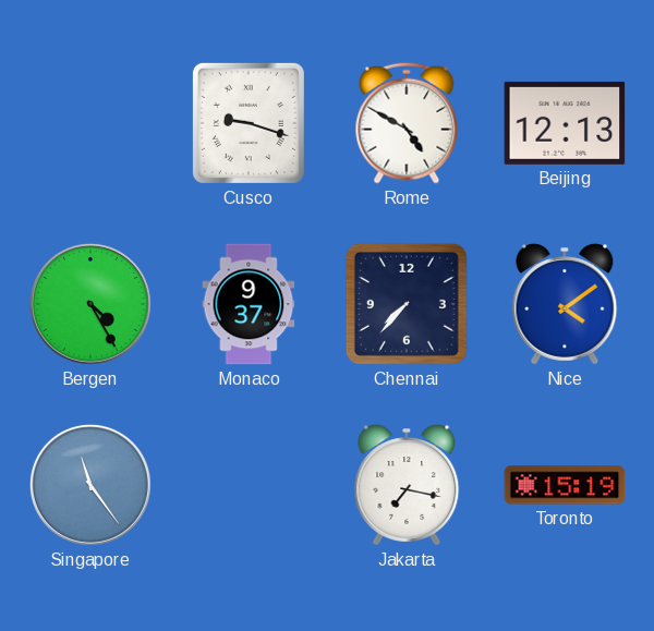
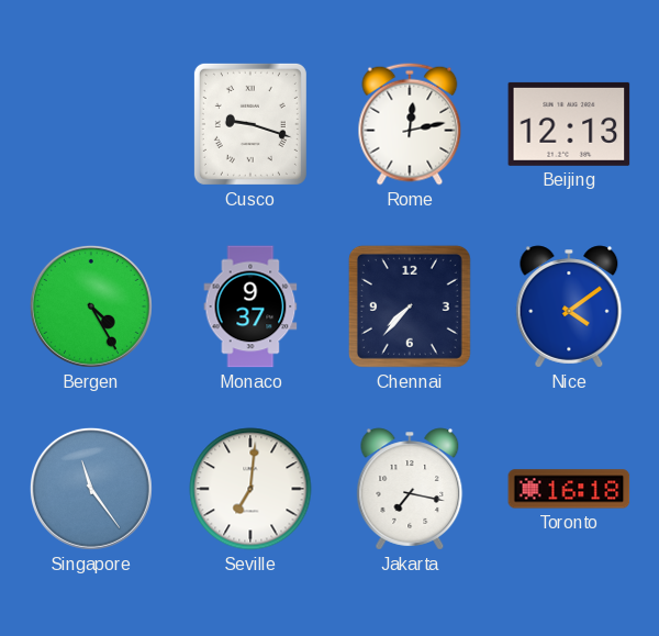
Rome: 4:50 -> 12:13 (410, 124)
Seville: none -> 7:01 (250, 489)
Toronto: 15:19 -> 16:18 (569, 489)
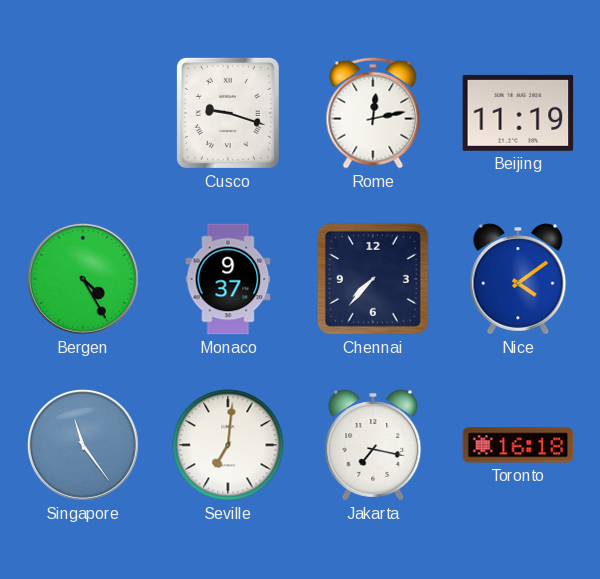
Beijing: 12:13 -> 11:19 (518, 113)
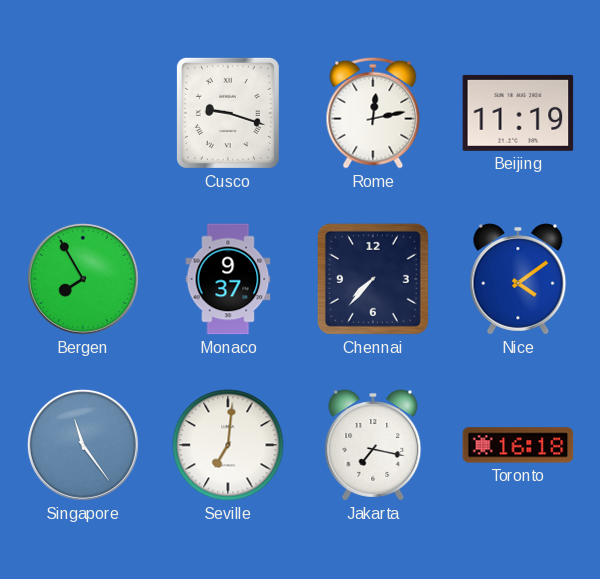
Bergen: 4:25 -> 7:55 (83, 279)
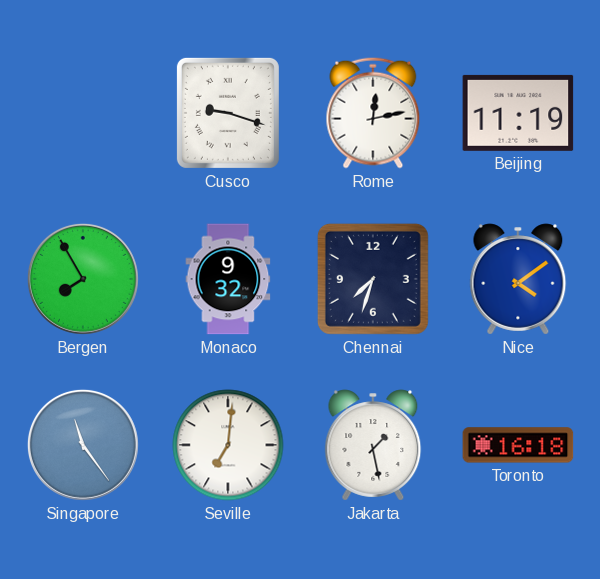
Monaco: 9:37 -> 9:32 (228, 279)
Chennai: 7:37 -> 7:33 (373, 279)
Jakarta: 7:17 -> 1:28 (373, 445)
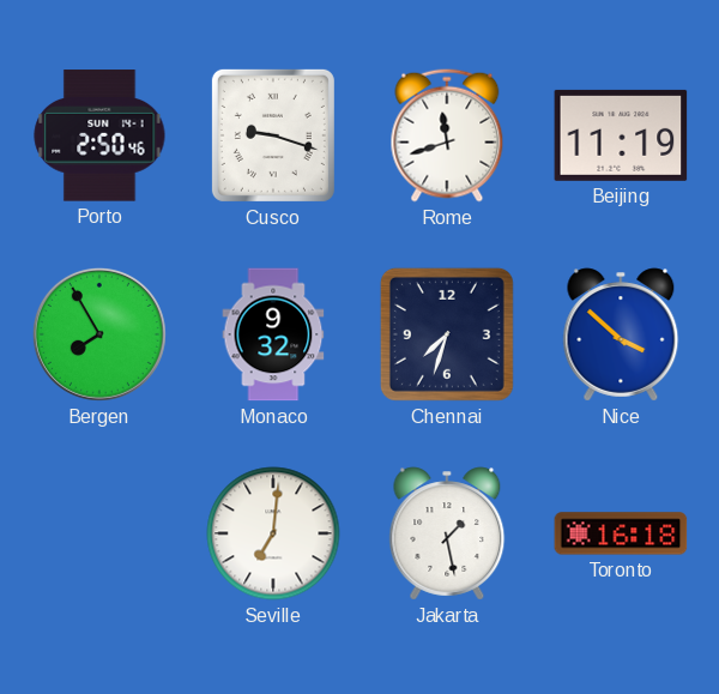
Porto: none -> 2:50 (99, 135)
Rome: 12:13 -> 11:42 (447, 135)
Nice: 4:09 -> 3:52 (621, 334)
Singapore: 11:24 -> none (83, 445)
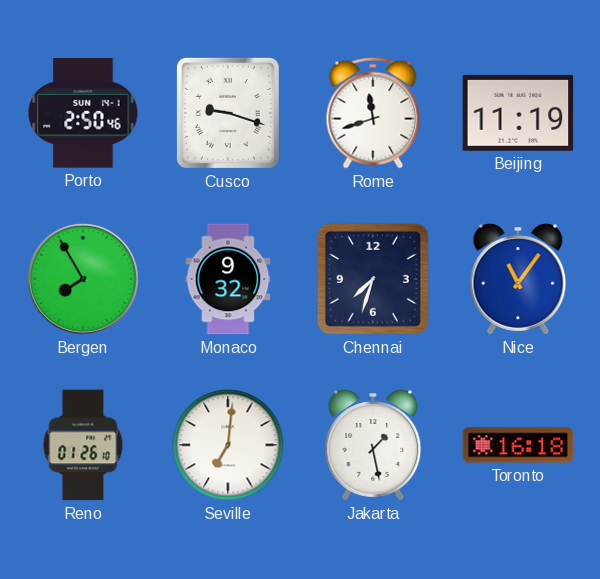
Nice: 3:52 -> 11:06 (518, 279)
Reno: none -> 01:26 (83, 445)
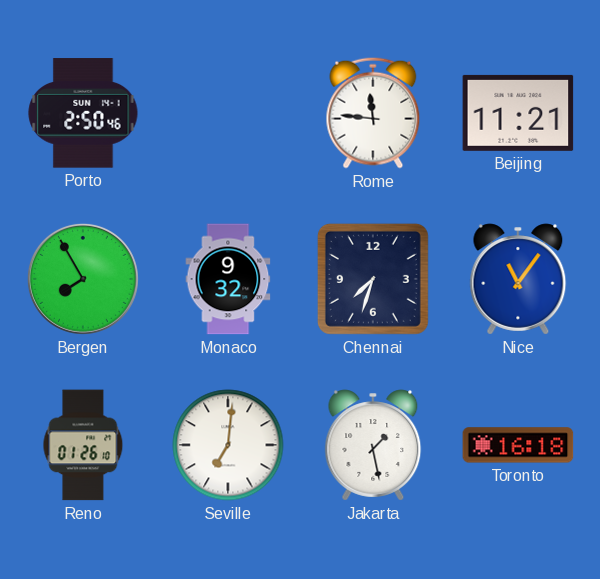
Cusco: 9:18 -> none (228, 113)
Rome: 11:42 -> 11:46 (373, 113)
Beijing: 11:19 -> 11:21 (518, 113)
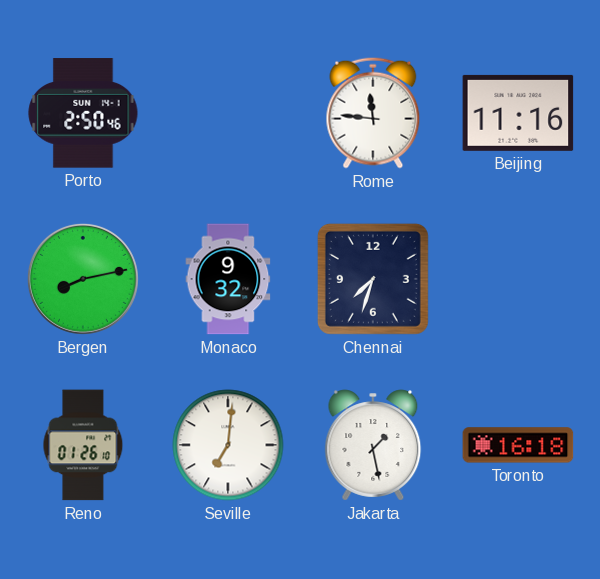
Beijing: 11:21 -> 11:16 (518, 113)
Bergen: 7:55 -> 8:13 (83, 279)
Nice: 11:06 -> none (518, 279)
